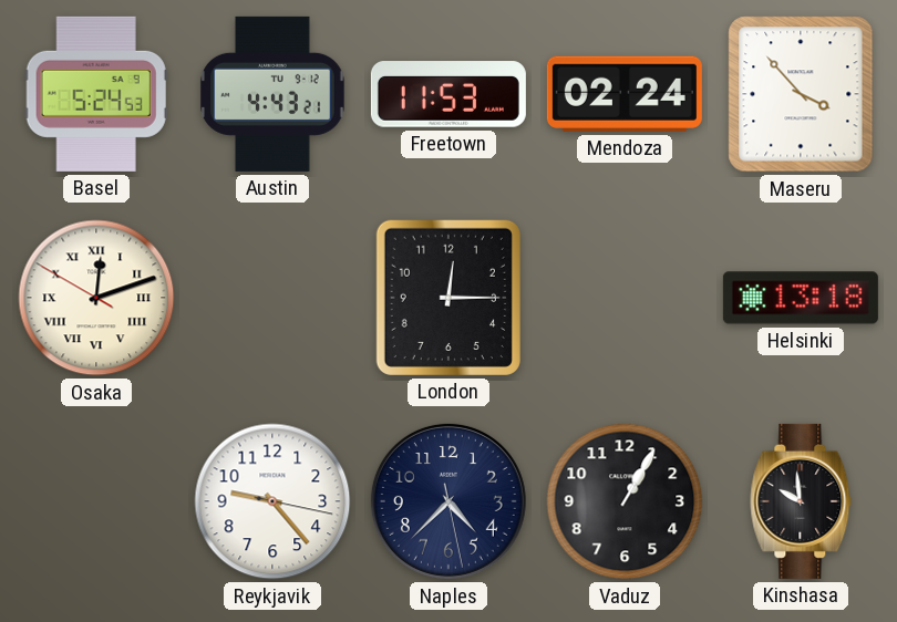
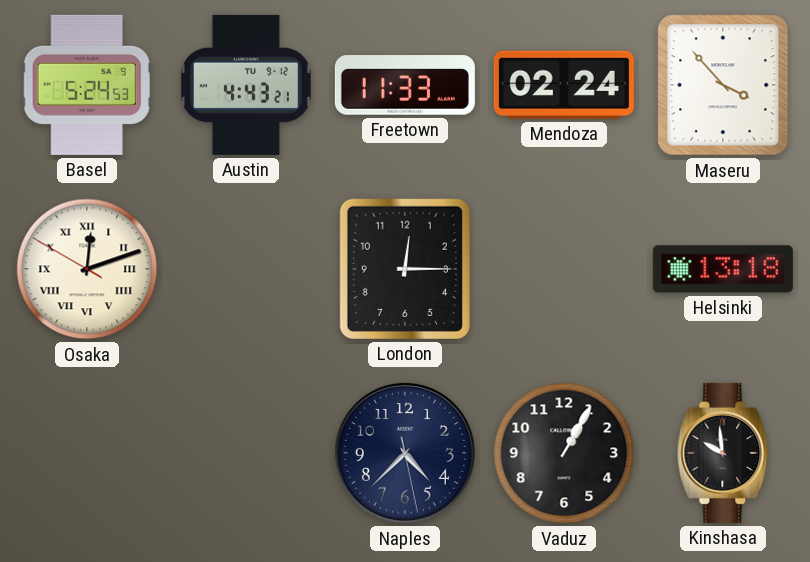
Freetown: 11:53 -> 11:33 (405, 85)
Reykjavik: 9:23 -> none (272, 501)
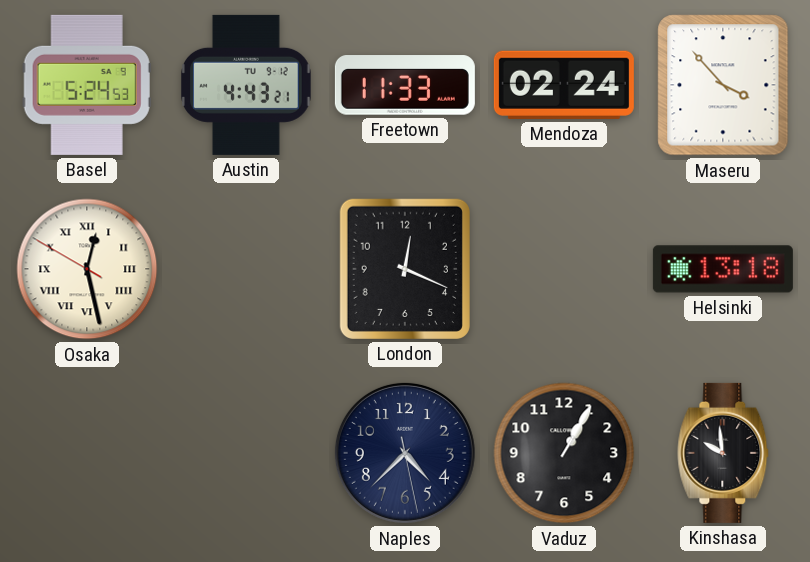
Osaka: 12:11 -> 12:27 (87, 269)
London: 12:15 -> 12:19 (405, 269)
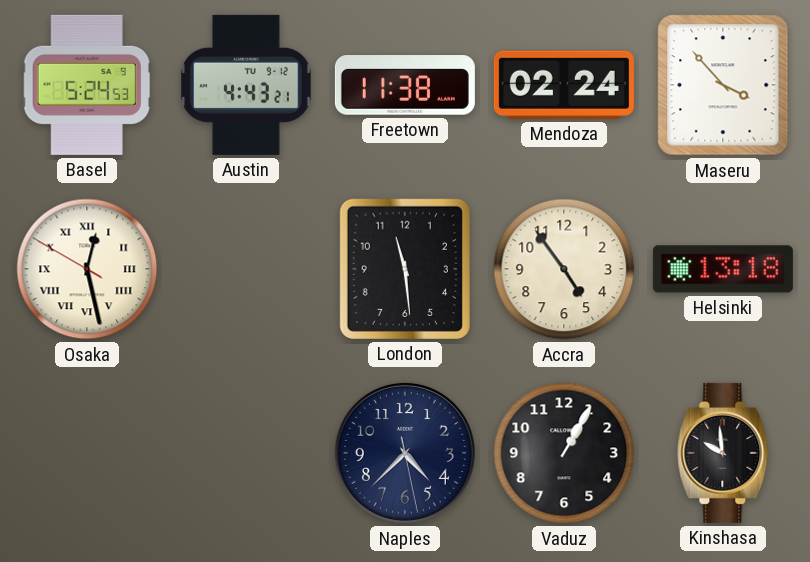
Freetown: 11:33 -> 11:38 (405, 85)
London: 12:19 -> 11:29 (405, 269)
Accra: none -> 4:54 (564, 269)
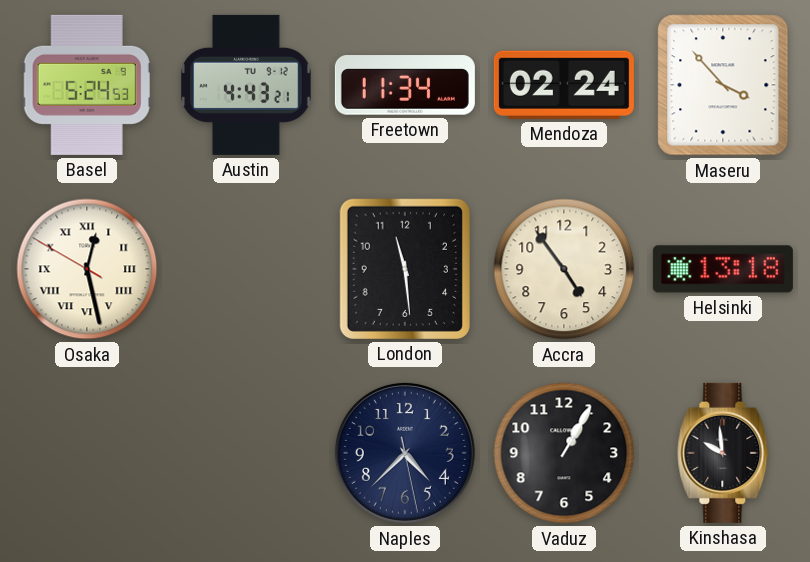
Freetown: 11:38 -> 11:34 (405, 85)
